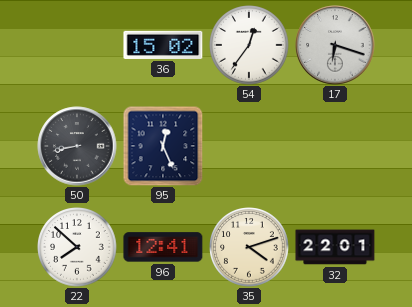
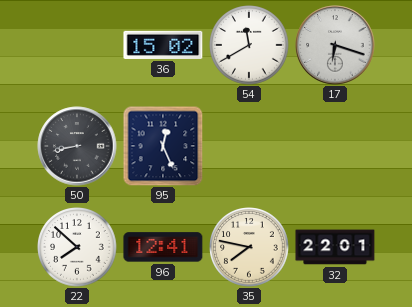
54: 12:36 -> 11:40 (249, 45)
35: 4:12 -> 7:47 (249, 247)
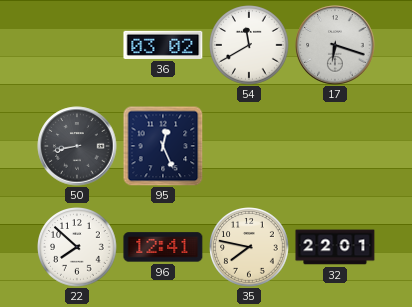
36: 15:02 -> 03:02 (163, 45)
